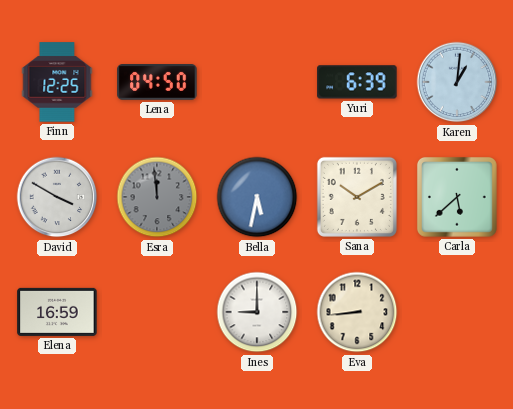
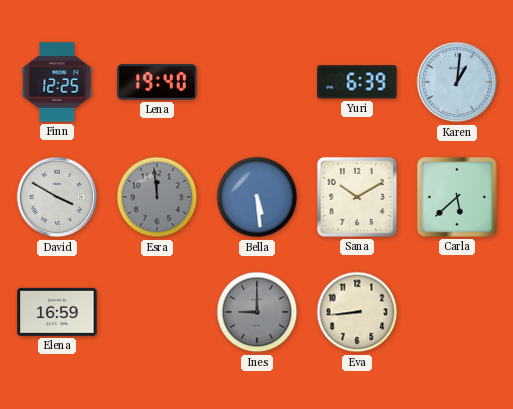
Lena: 04:50 -> 19:40 (157, 82)
Bella: 5:32 -> 5:29 (257, 197)
Ines dial: white -> grey (257, 312)
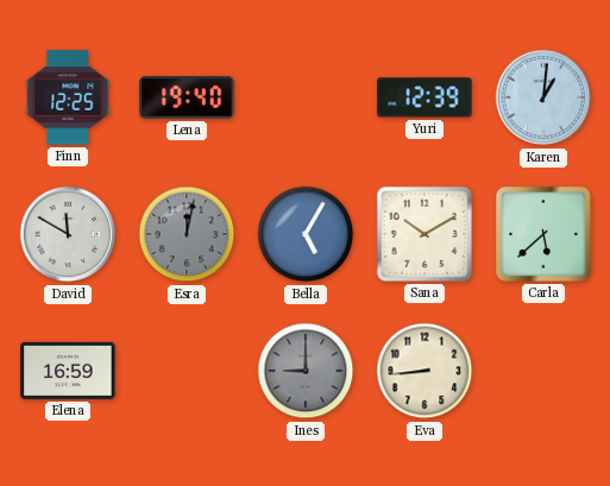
Yuri: 6:39 -> 12:39 (425, 97)
David: 3:50 -> 11:50 (68, 234)
Esra: 11:59 -> 12:02 (187, 234)
Bella: 5:29 -> 5:05 (306, 234)
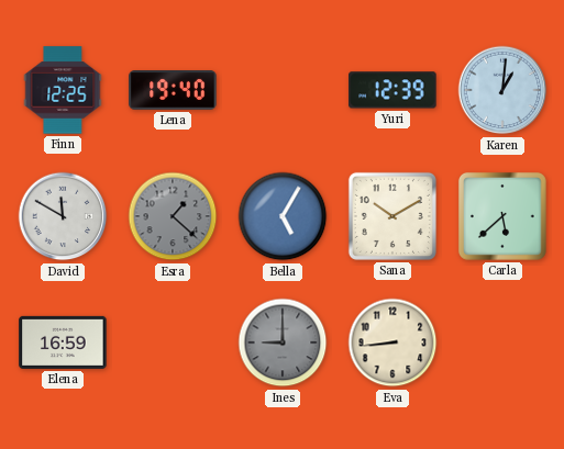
Esra: 12:02 -> 1:22 (173, 216)
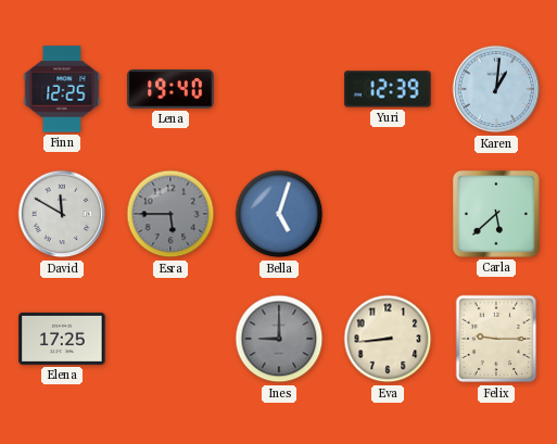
Esra: 1:22 -> 5:45 (170, 214)
Bella: 5:05 -> 5:03 (279, 214)
Sana: 10:10 -> none (392, 216)
Elena: 16:59 -> 17:25 (62, 339)
Felix: none -> 9:15 (496, 339)
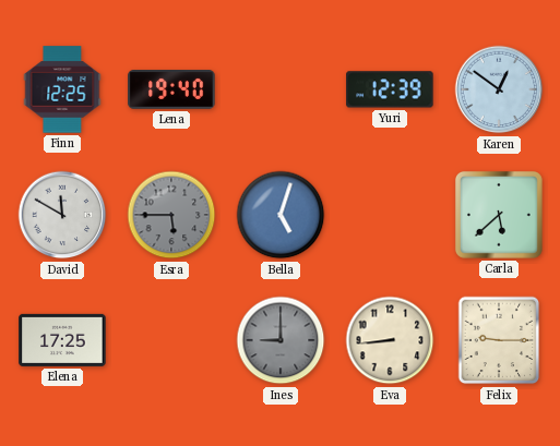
Karen: 1:01 -> 12:51 (499, 89)
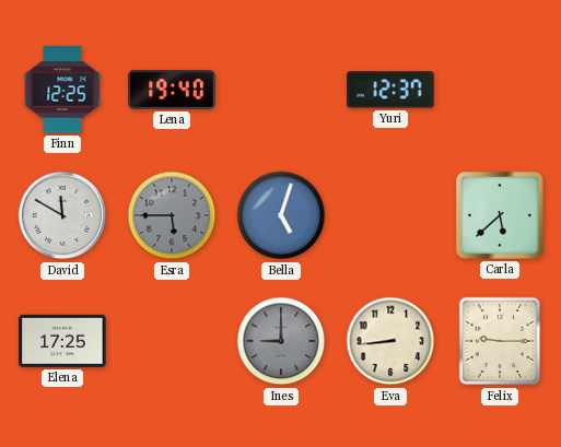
Yuri: 12:39 -> 12:37 (390, 90)
Karen: 12:51 -> none (499, 89)
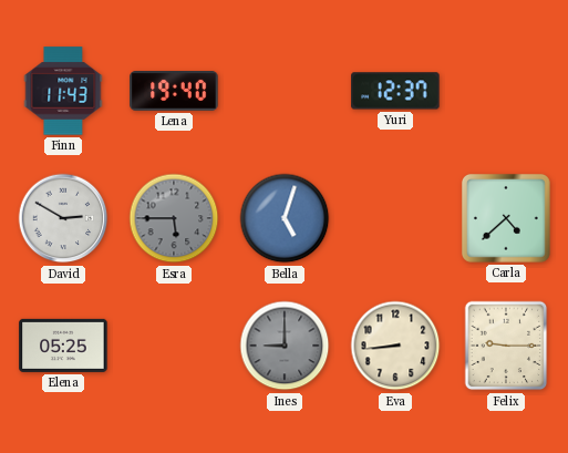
Finn: 12:25 -> 11:43 (63, 91)
David: 11:50 -> 2:50 (63, 218)
Carla: 5:38 -> 4:38 (506, 218)
Elena: 17:25 -> 05:25 (63, 346)
